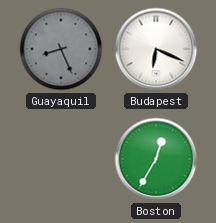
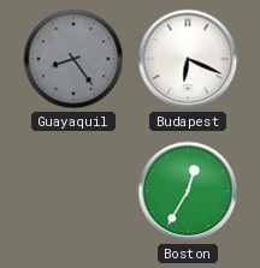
Guayaquil: 8:26 -> 8:24 (73, 59)
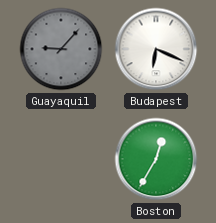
Guayaquil: 8:24 -> 9:07 (61, 49)
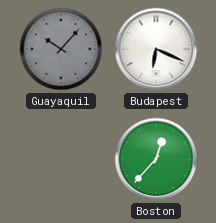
Guayaquil: 9:07 -> 10:07 (61, 49)
Boston: 12:35 -> 12:37 (156, 159)
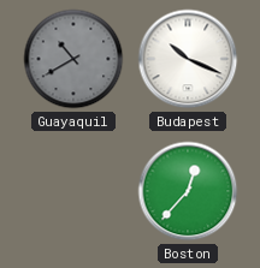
Guayaquil: 10:07 -> 10:40 (73, 59)
Budapest: 6:19 -> 10:19 (188, 59)
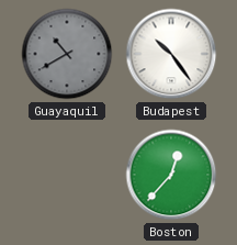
Budapest: 10:19 -> 10:24 (171, 54)
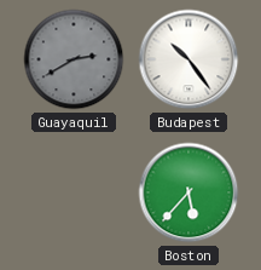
Guayaquil: 10:40 -> 2:40 (74, 59)
Boston: 12:37 -> 5:37 (188, 193)
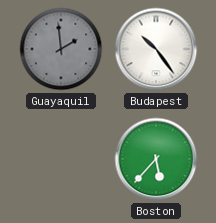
Guayaquil: 2:40 -> 1:59 (61, 49)
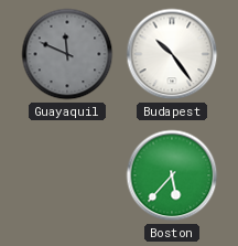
Guayaquil: 1:59 -> 11:49 (67, 54)
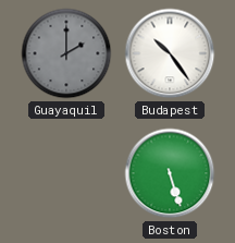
Guayaquil: 11:49 -> 2:00 (66, 53)
Boston: 5:37 -> 5:27 (170, 173)
